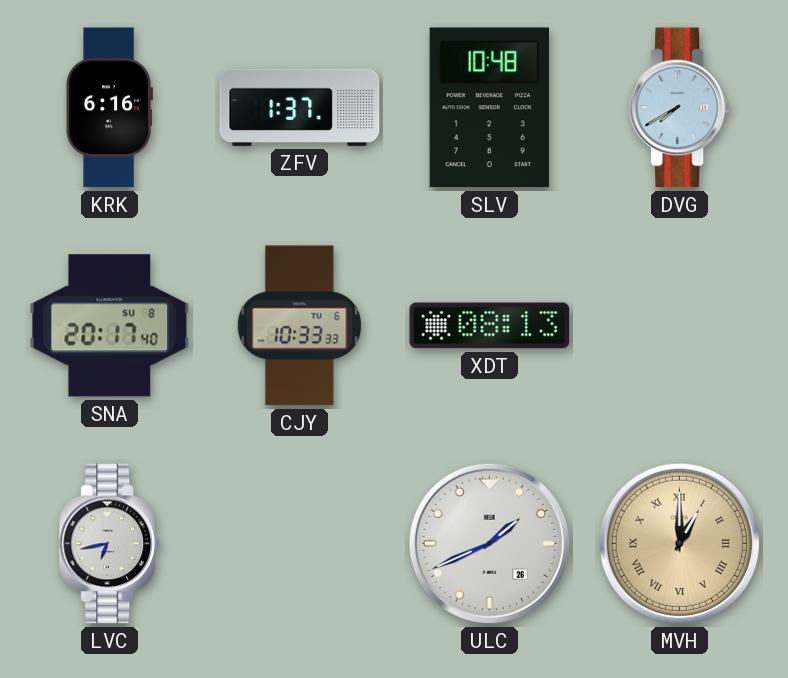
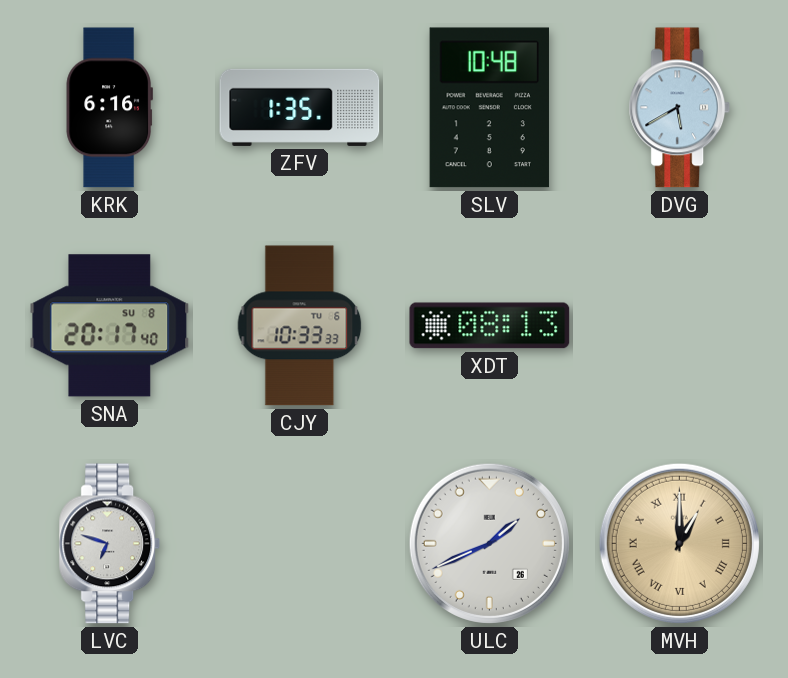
ZFV: 1:37 -> 1:35 (300, 107)
DVG: 7:40 -> 5:40 (680, 108)
LVC: 6:43 -> 6:48 (110, 544)
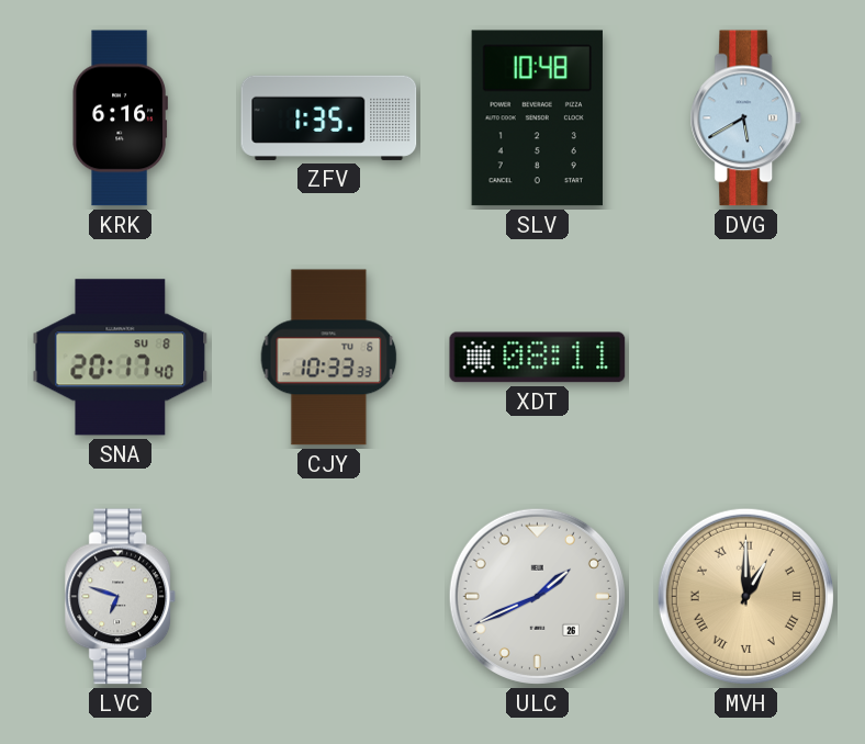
XDT: 08:13 -> 08:11 (538, 358)
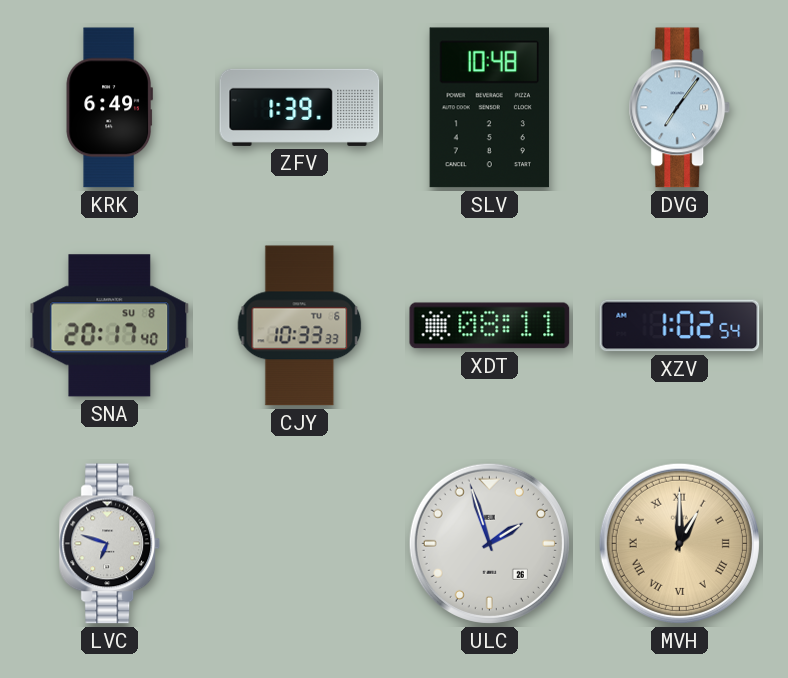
KRK: 6:16 -> 6:49 (109, 108)
ZFV: 1:35 -> 1:39 (300, 107)
DVG: 5:40 -> 7:06 (680, 108)
XZV: none -> 1:02 (680, 326)
ULC: 1:41 -> 1:57 (489, 543)
